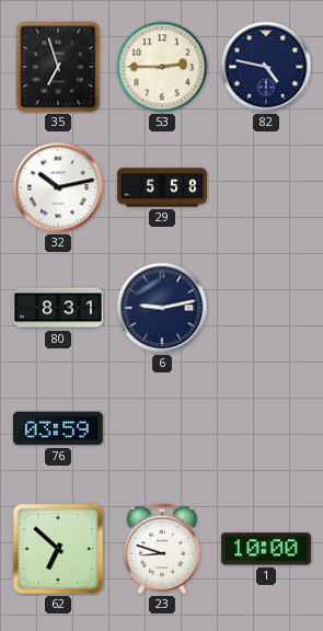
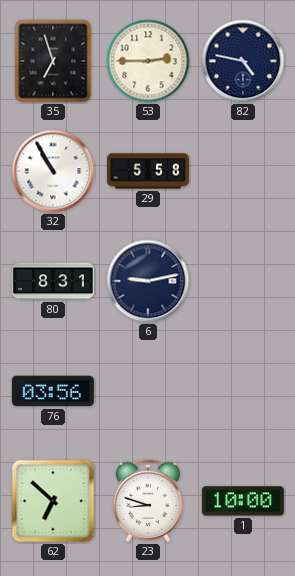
32: 10:13 -> 10:55 (53, 171)
76: 03:59 -> 03:56 (53, 391)
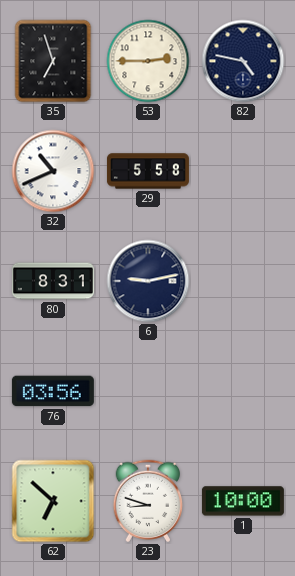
32: 10:55 -> 10:41 (53, 171)
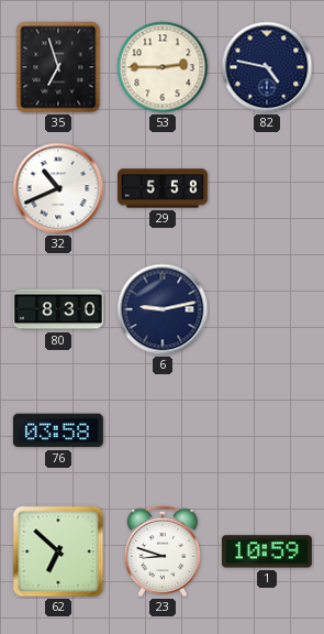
80: 8:31 -> 8:30 (58, 309)
76: 03:56 -> 03:58 (58, 430)
1: 10:00 -> 10:59 (267, 551)
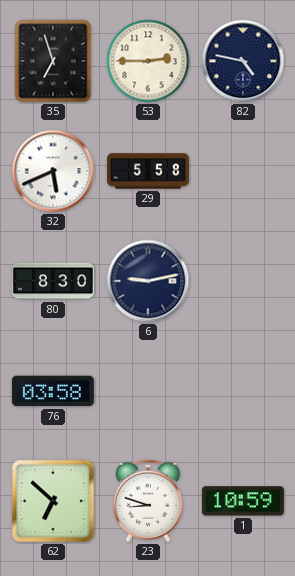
32: 10:41 -> 5:41 (53, 171)
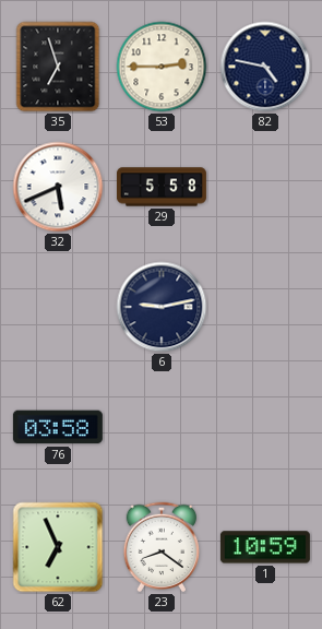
80: 8:30 -> none (53, 281)
62: 6:52 -> 6:56 (58, 547)
23: 8:48 -> 8:21 (162, 547)
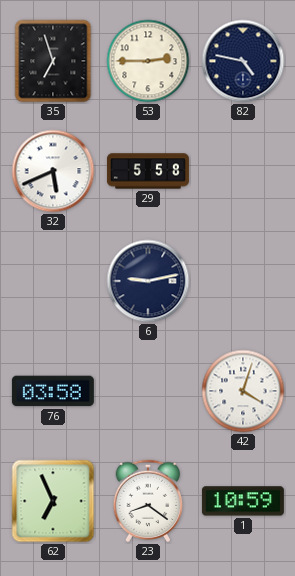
42: none -> 4:03 (243, 391)
